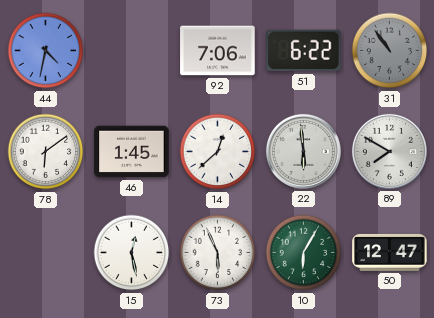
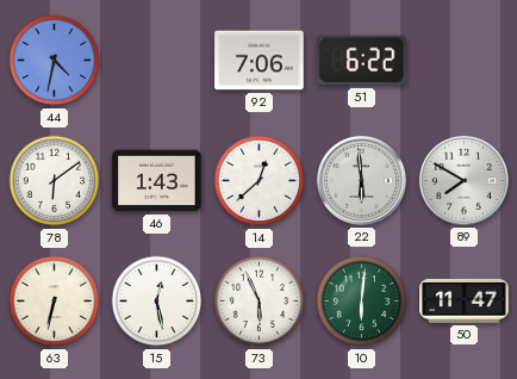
31: 10:54 -> none (390, 51)
46: 1:45 -> 1:43 (157, 181)
63: none -> 6:32 (55, 302)
10: 6:05 -> 6:01 (362, 302)
50: 12:47 -> 11:47 (465, 300)
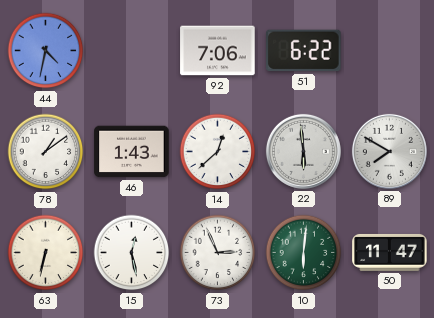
78: 6:09 -> 1:09 (46, 152)
73: 5:56 -> 2:56 (218, 253)
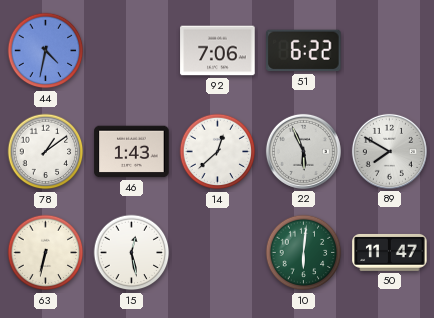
22: 5:59 -> 5:56 (303, 151)
73: 2:56 -> none (218, 253)
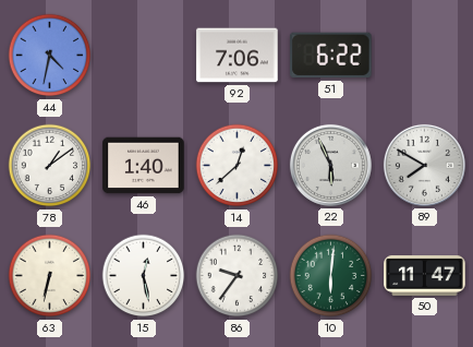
46: 1:43 -> 1:40 (144, 166)
86: none -> 9:36 (238, 276)
